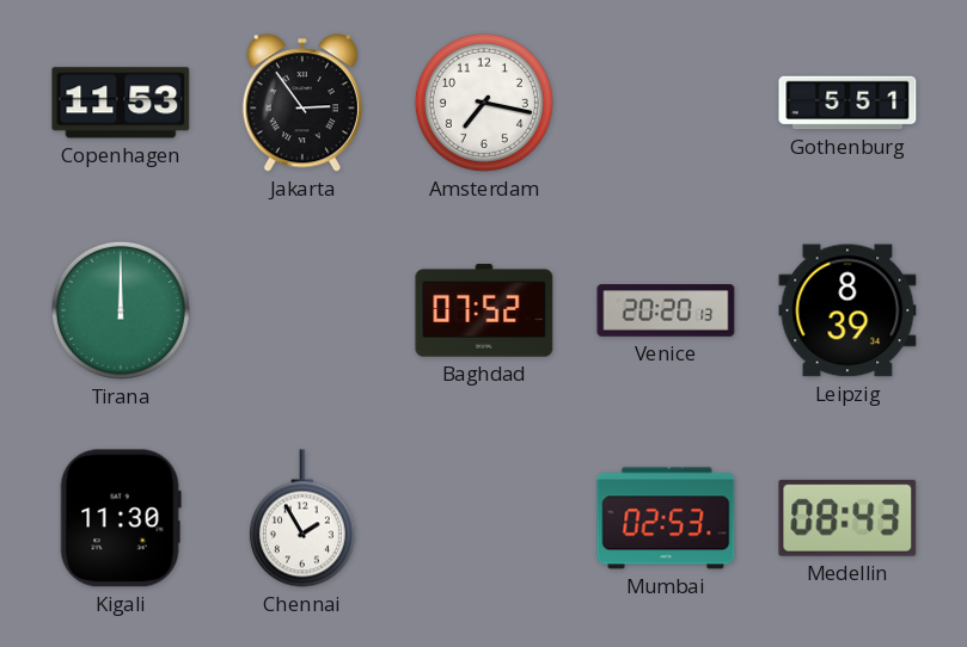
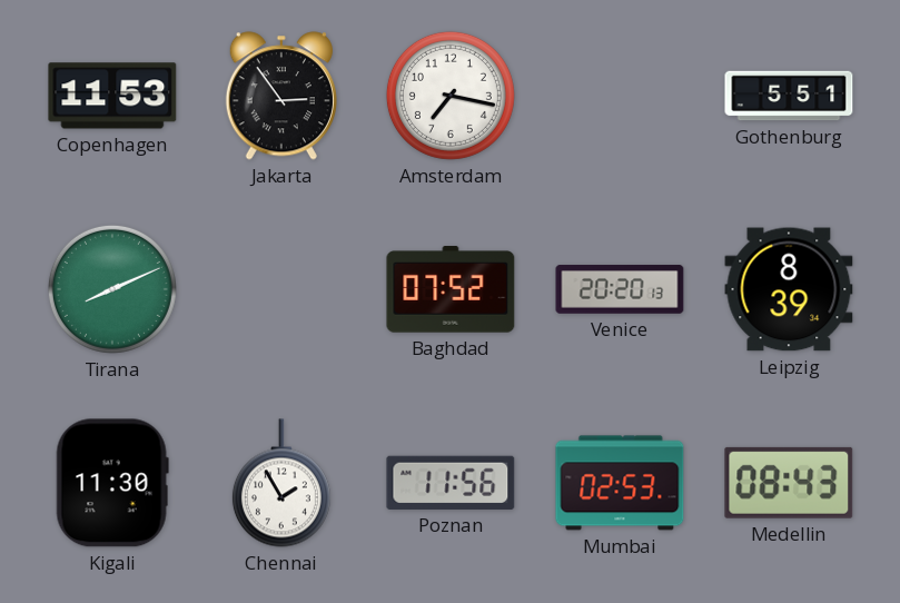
Tirana: 12:00 -> 8:11 (112, 289)
Poznan: none -> 11:56 (451, 483)
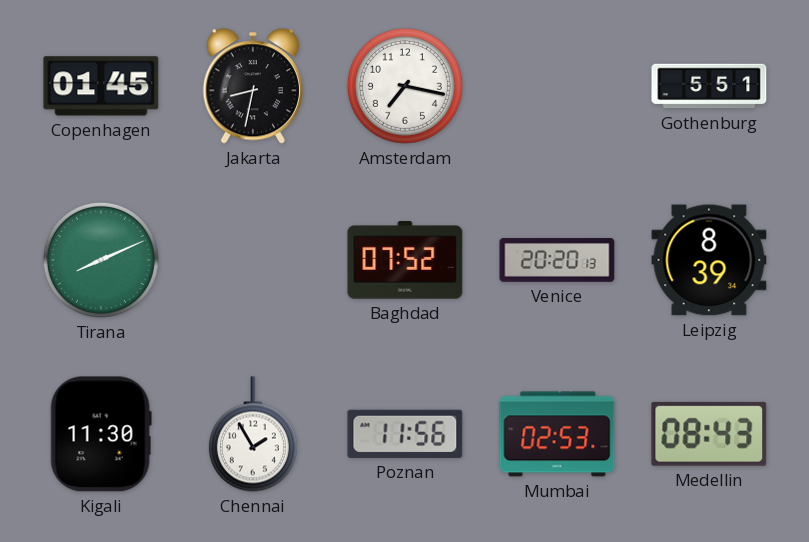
Copenhagen: 11:53 -> 01:45 (101, 86)
Jakarta: 2:54 -> 8:32 (253, 86)
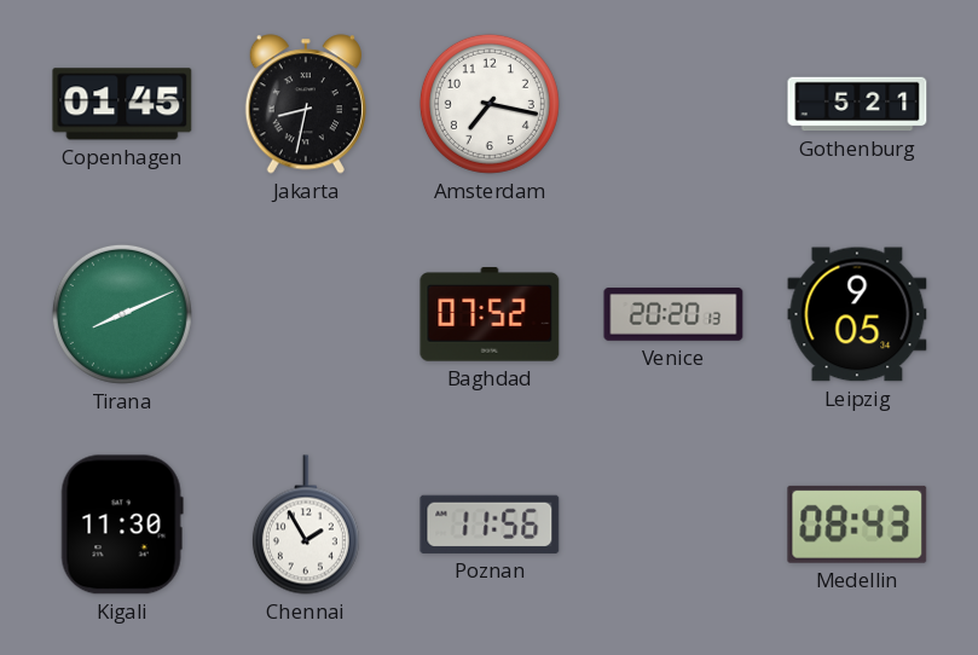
Gothenburg: 5:51 -> 5:21 (857, 104)
Leipzig: 8:39 -> 9:05 (857, 314)
Mumbai: 02:53 -> none (557, 434)
